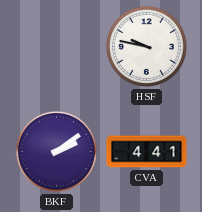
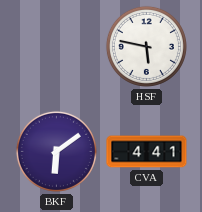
HSF: 9:47 -> 5:47 (146, 46)
BKF: 2:09 -> 6:09 (56, 151)
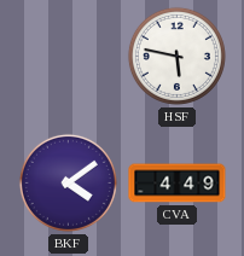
BKF: 6:09 -> 4:09 (68, 182)
CVA: 4:41 -> 4:49 (178, 184)
